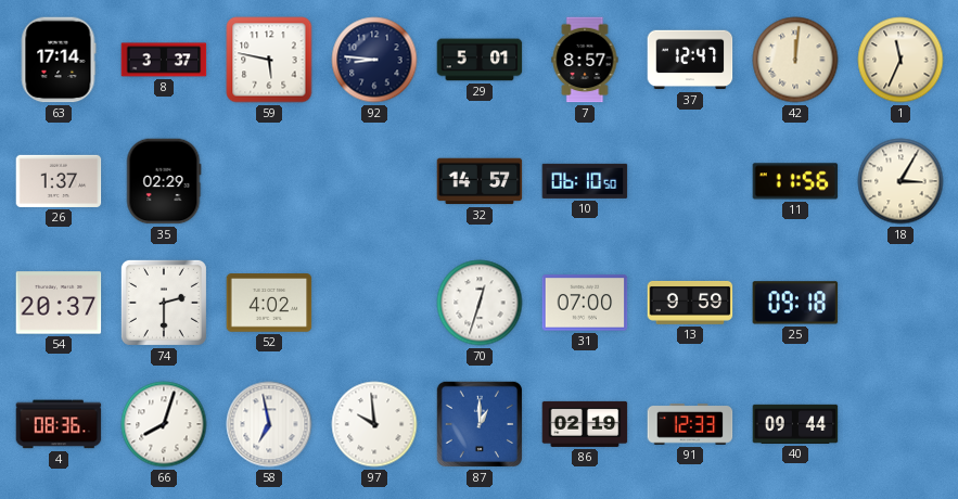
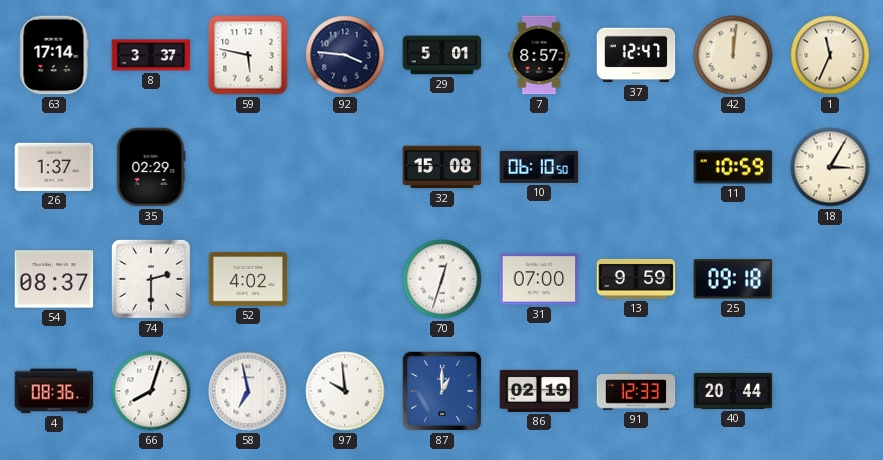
92: 8:46 -> 3:46 (345, 55)
32: 14:57 -> 15:08 (442, 167)
11: 11:56 -> 10:59 (733, 167)
54: 20:37 -> 08:37 (54, 279)
40: 09:44 -> 20:44 (733, 391)
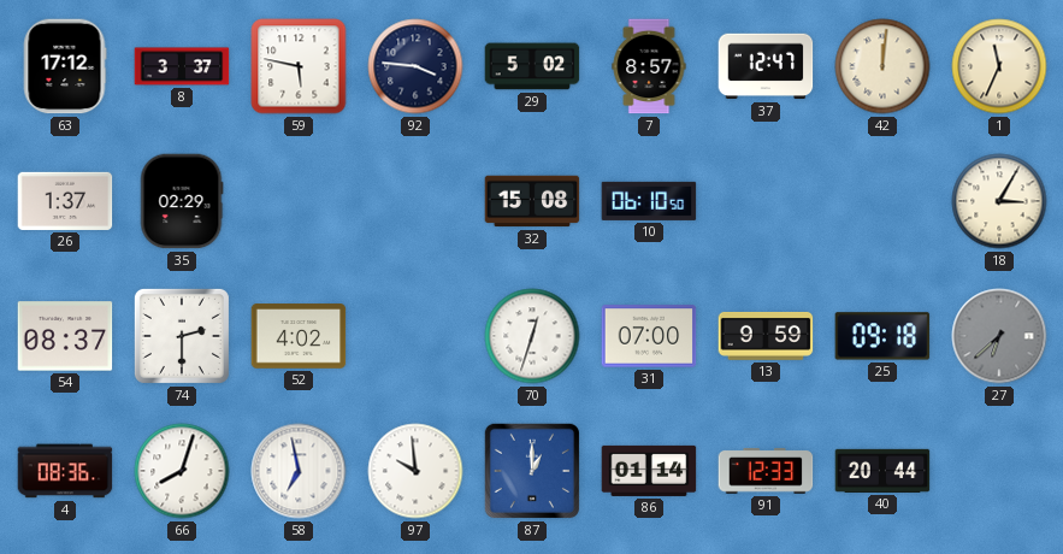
63: 17:14 -> 17:12 (65, 66)
29: 5:01 -> 5:02 (532, 66)
11: 10:59 -> none (733, 167)
27: none -> 6:38 (999, 336)
86: 02:19 -> 01:14 (649, 471)
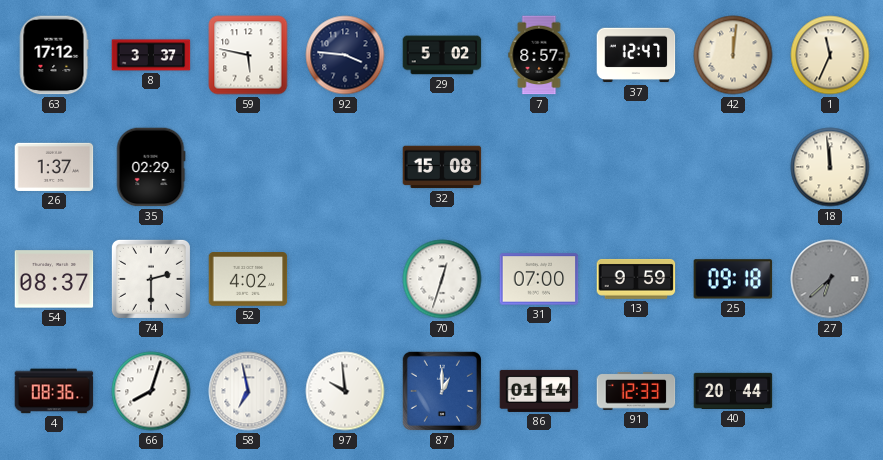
10: 06:10 -> none (649, 201)
18: 3:05 -> 11:59 (830, 167)
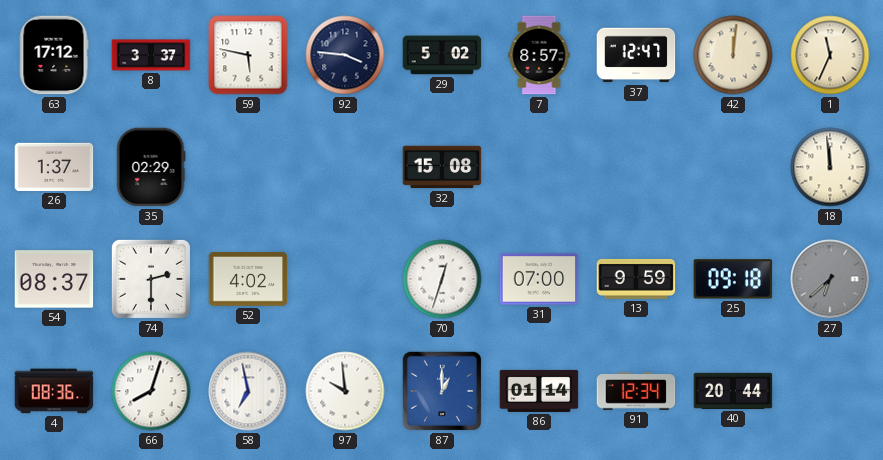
91: 12:33 -> 12:34 (636, 391)
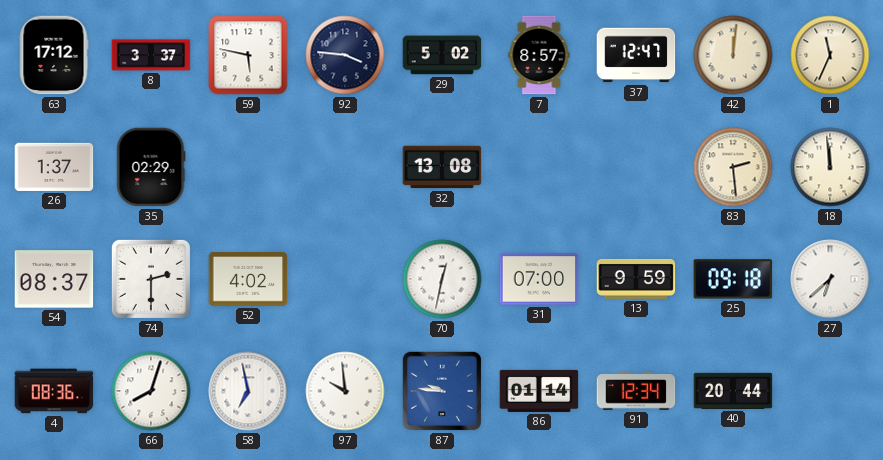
32: 15:08 -> 13:08 (442, 167)
83: none -> 2:29 (733, 167)
70: 12:33 -> 12:32 (442, 279)
27 dial: grey -> white (830, 279)
87: 1:00 -> 9:46 (442, 391)
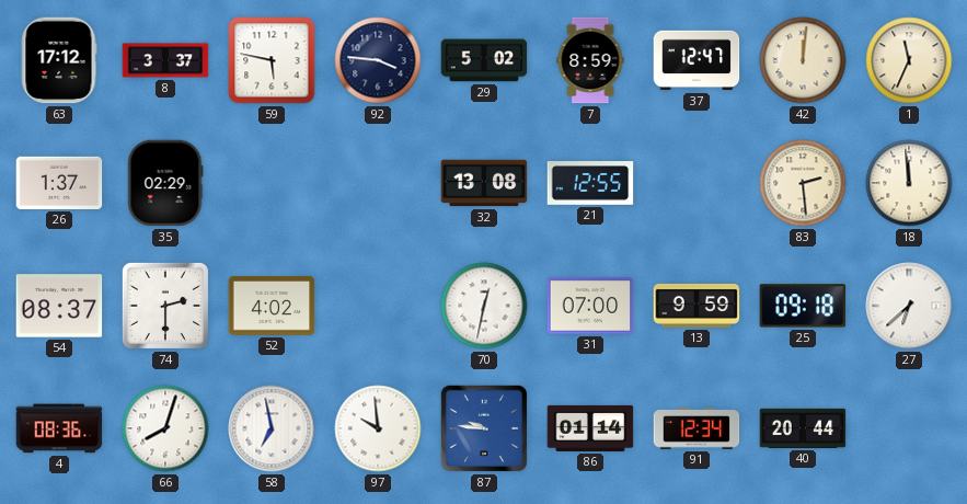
7: 8:57 -> 8:59 (590, 60)
21: none -> 12:55 (590, 184)
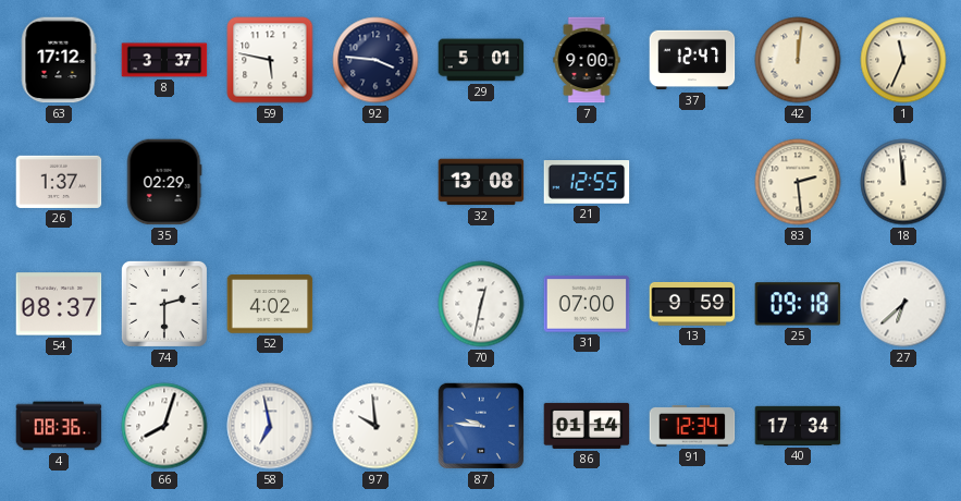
29: 5:02 -> 5:01 (481, 60)
7: 8:59 -> 9:00 (587, 60)
40: 20:44 -> 17:34 (798, 426)
